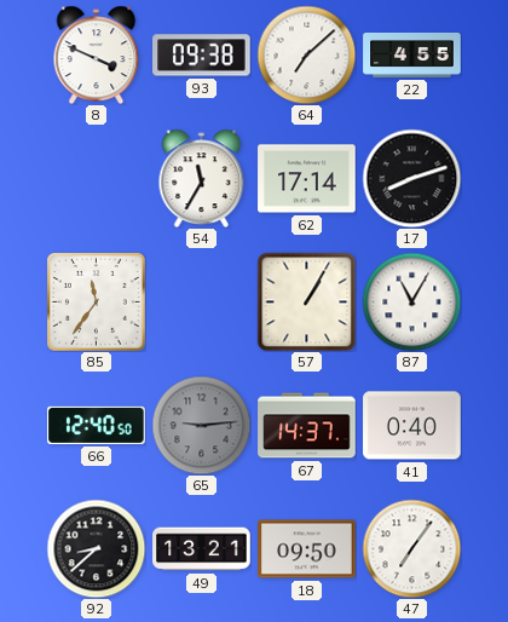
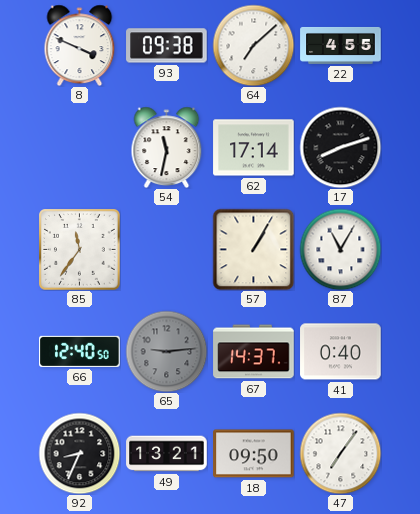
54: 11:35 -> 11:32 (167, 147)
92: 8:38 -> 8:34 (79, 453)
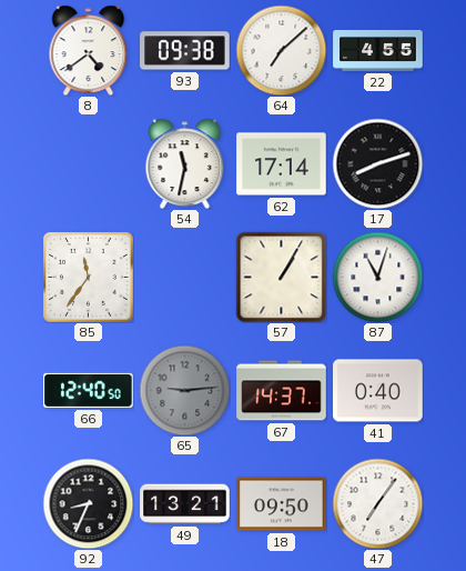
8: 3:49 -> 4:39 (89, 50)
87: 11:05 -> 11:03 (377, 277)
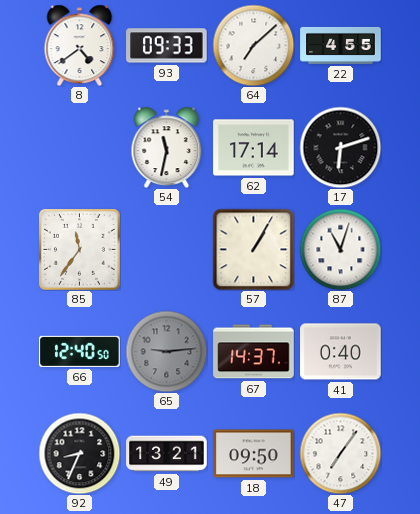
93: 09:38 -> 09:33 (167, 46)
17: 8:12 -> 6:12 (340, 147)
